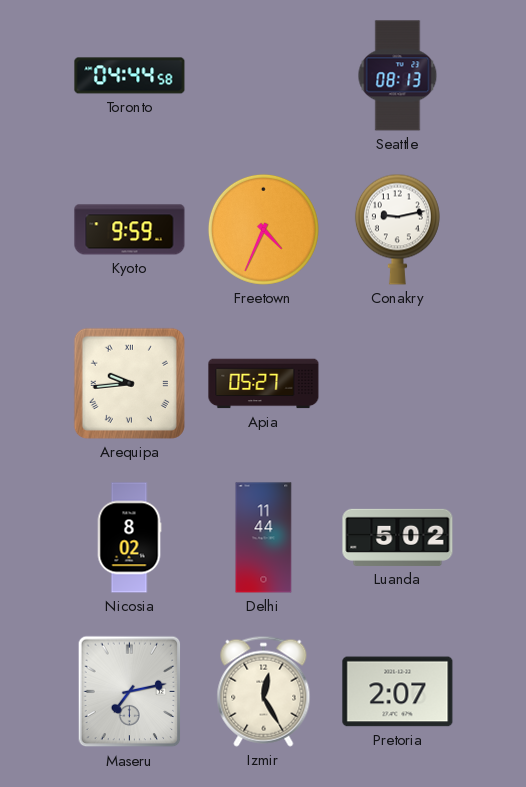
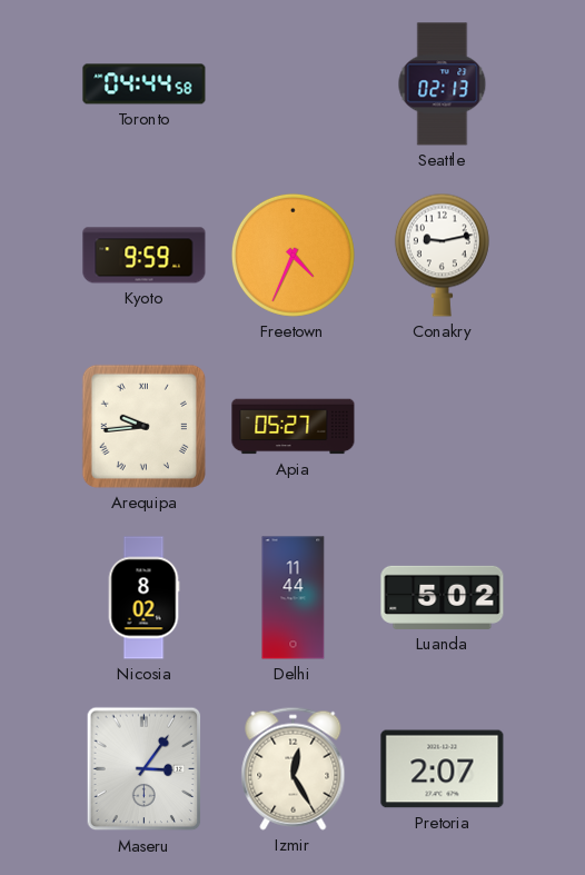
Seattle: 08:13 -> 02:13 (443, 84)
Maseru: 7:13 -> 3:06 (145, 769)
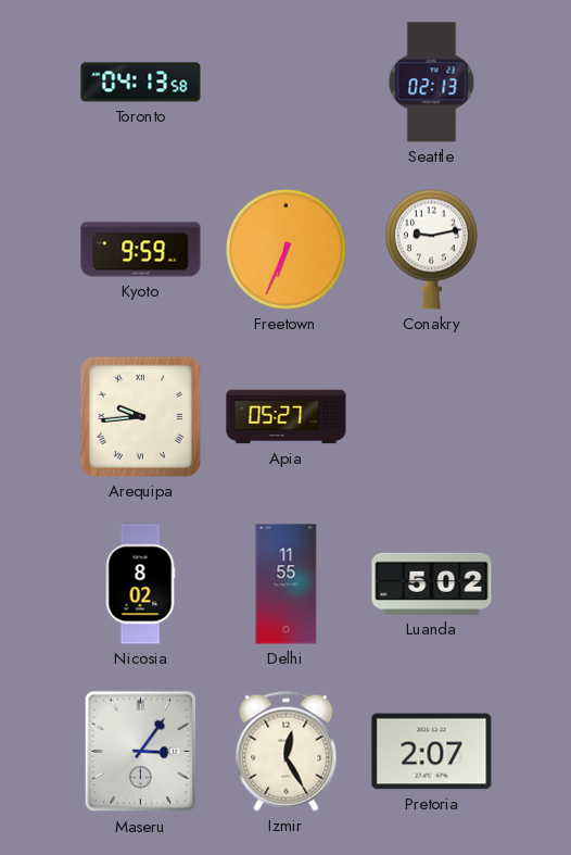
Toronto: 04:44 -> 04:13 (141, 83)
Freetown: 4:34 -> 6:34 (285, 249)
Delhi: 11:44 -> 11:55 (287, 584)
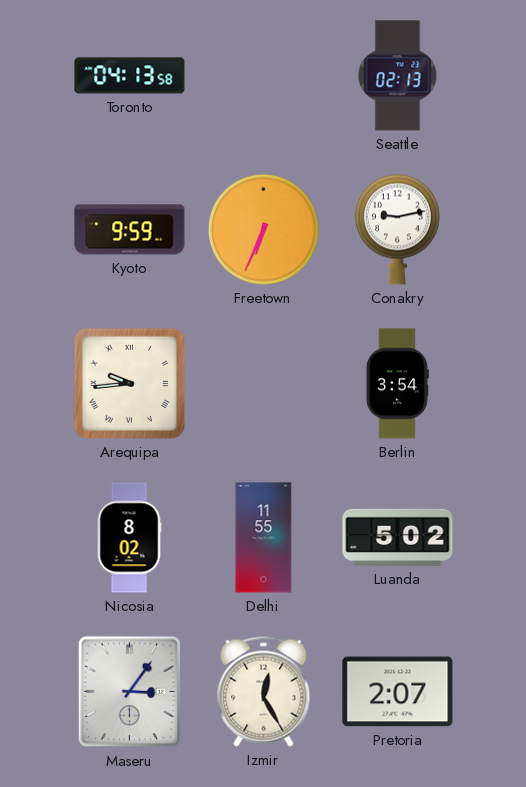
Apia: 05:27 -> none (287, 417)
Berlin: none -> 3:54 (397, 384)
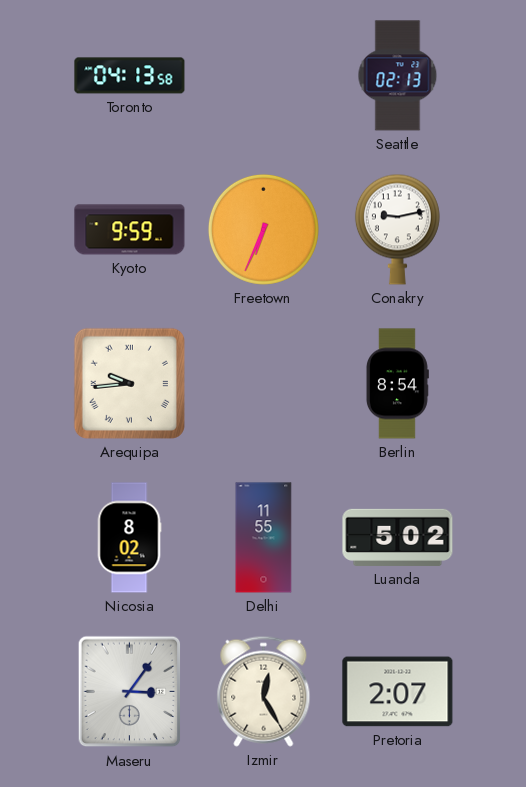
Berlin: 3:54 -> 8:54 (397, 384)
